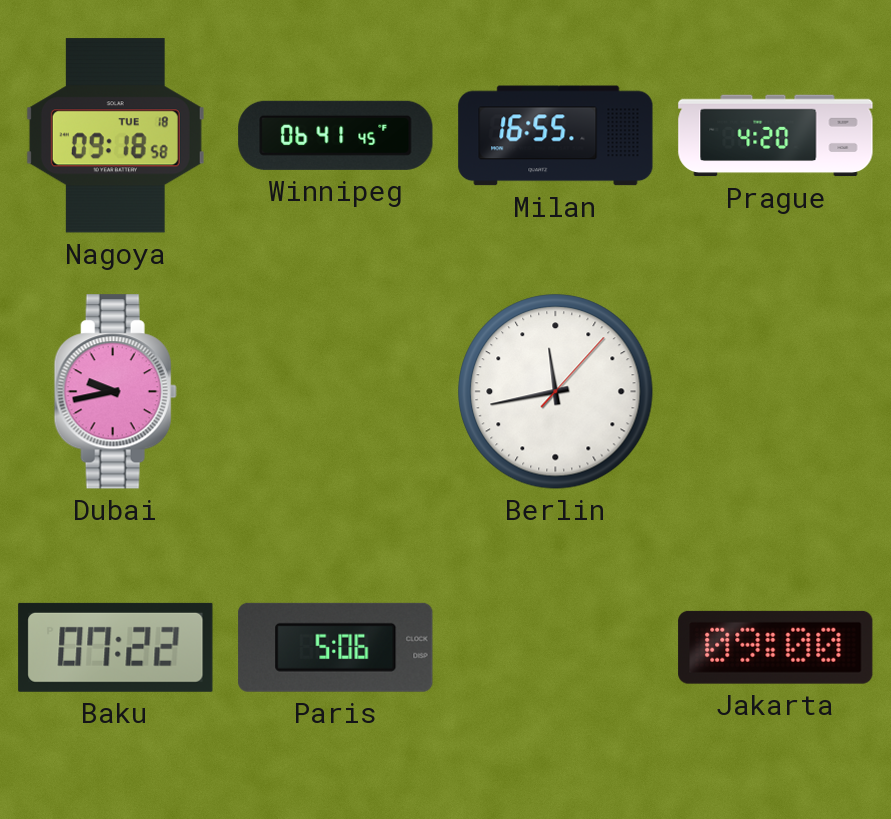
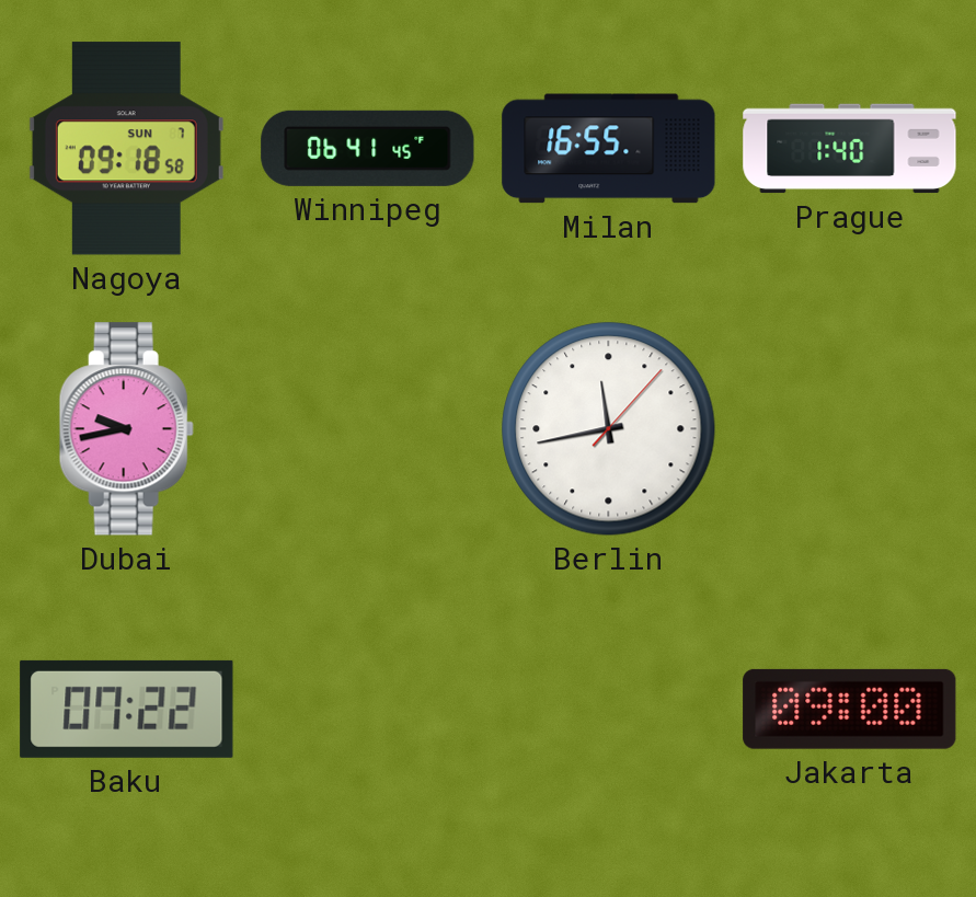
Nagoya date: TUE 18 -> SUN 7 (126, 149)
Prague: 4:20 -> 1:40 (850, 149)
Paris: 5:06 -> none (336, 647)
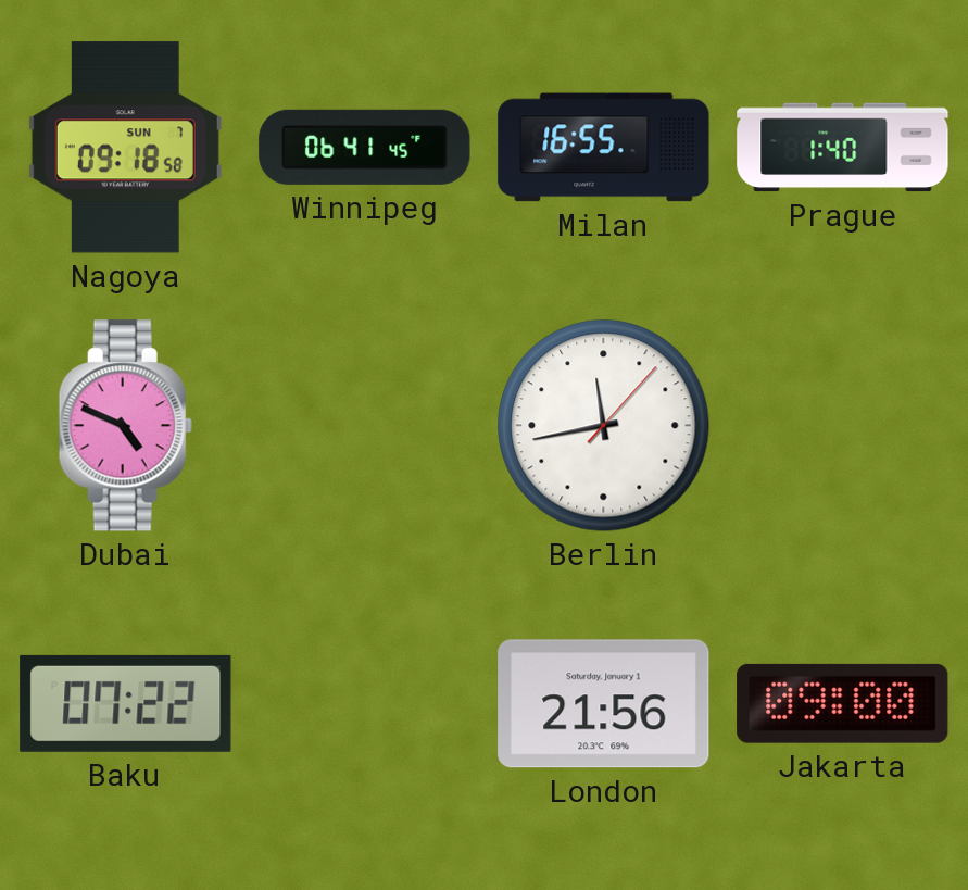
Dubai: 9:43 -> 4:49 (125, 426)
London: none -> 21:56 (604, 704)
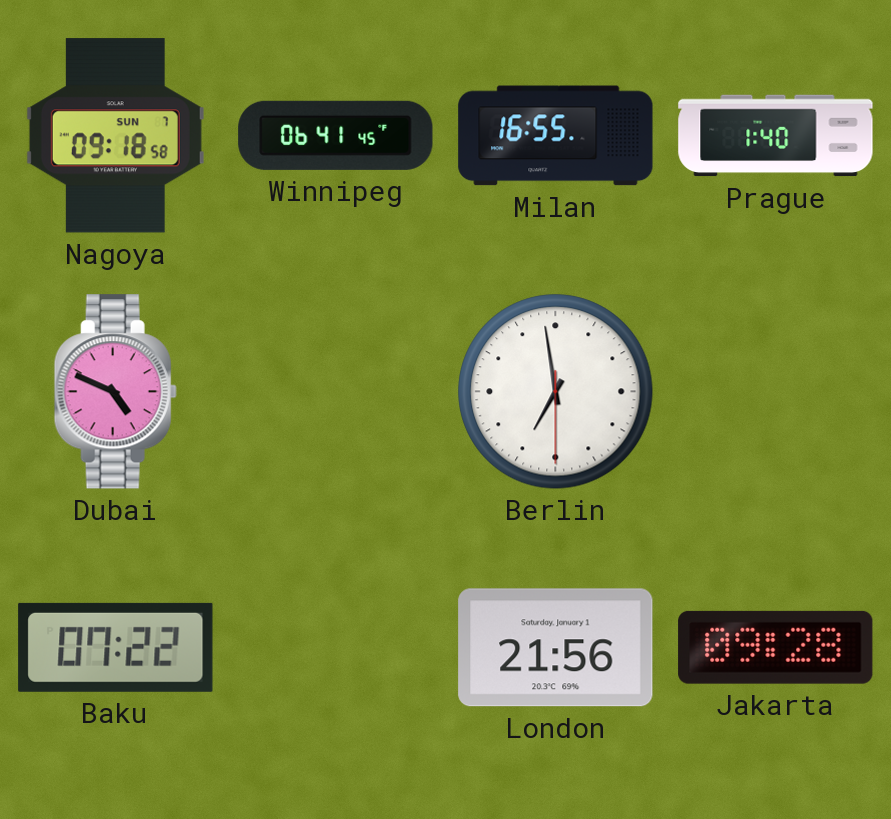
Berlin: 11:43 -> 6:58 (556, 392)
Jakarta: 09:00 -> 09:28 (776, 647)
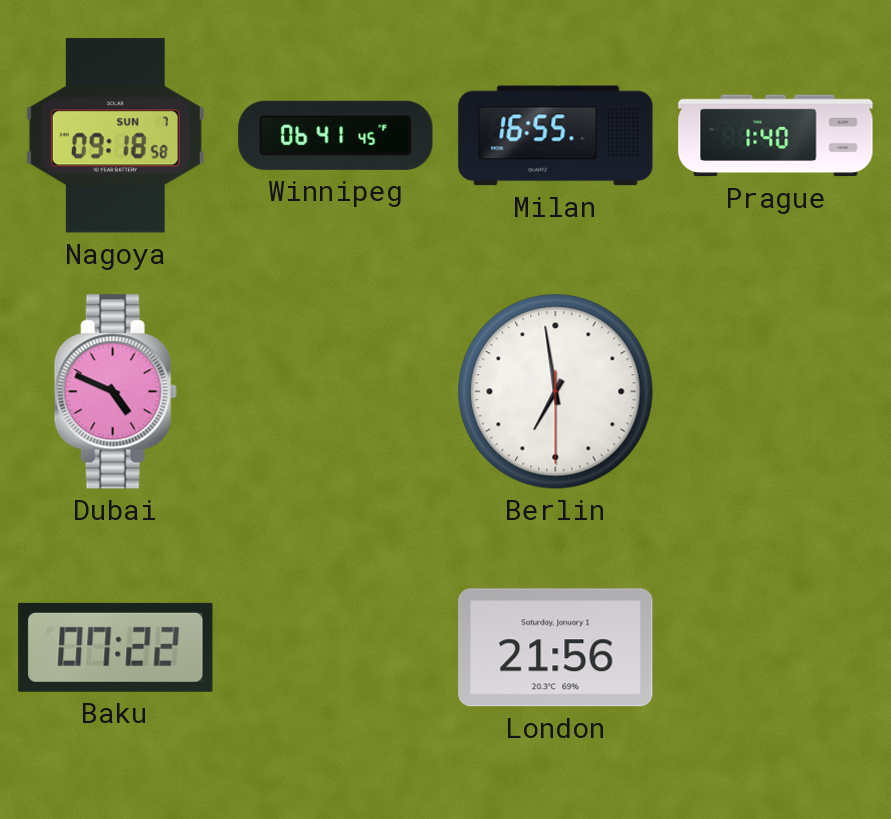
Jakarta: 09:28 -> none (776, 647)
